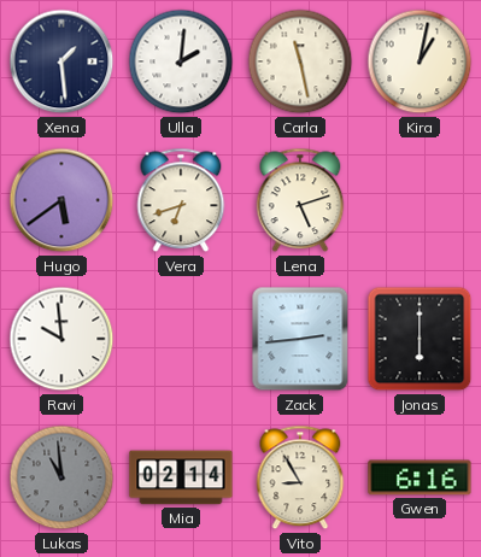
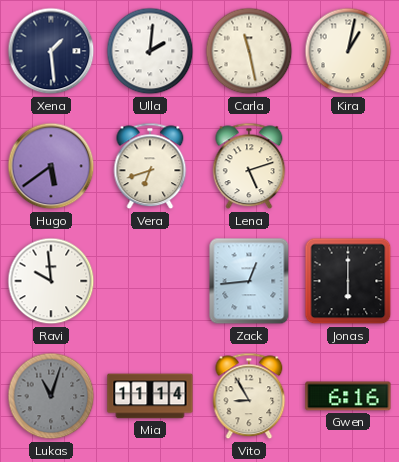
Zack: 2:44 -> 12:44 (249, 281)
Lukas: 10:59 -> 11:03 (51, 396)
Mia: 02:14 -> 11:14 (150, 396)
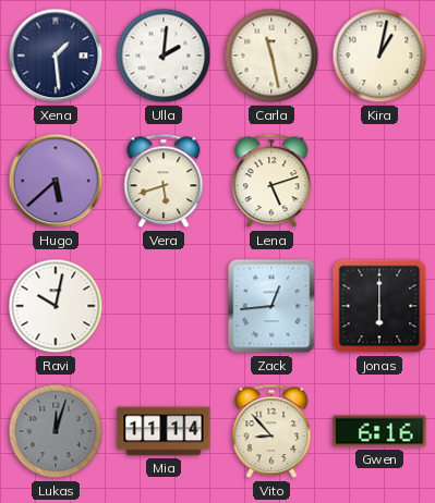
Hugo: 5:39 -> 5:38 (56, 181)
Vera: 6:42 -> 5:42 (164, 181)
Ravi: 9:59 -> 10:02 (56, 306)
Lukas: 11:03 -> 12:03 (56, 431)
Vito: 8:55 -> 8:53 (271, 431)
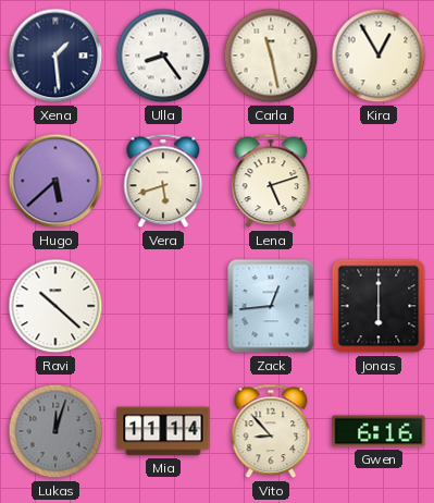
Ulla: 2:01 -> 8:24 (163, 56)
Kira: 1:02 -> 12:55 (379, 56)
Ravi: 10:02 -> 10:22 (55, 306)
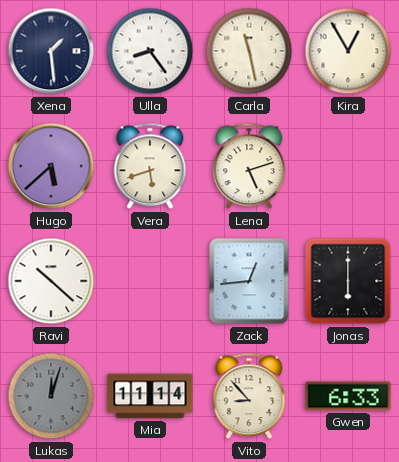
Gwen: 6:16 -> 6:33 (348, 396)
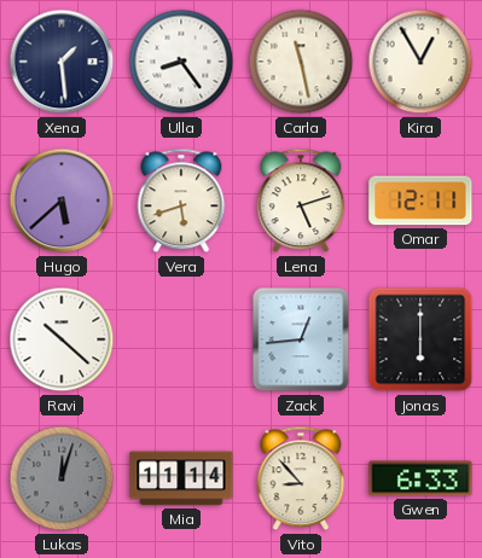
Omar: none -> 12:11 (420, 200)
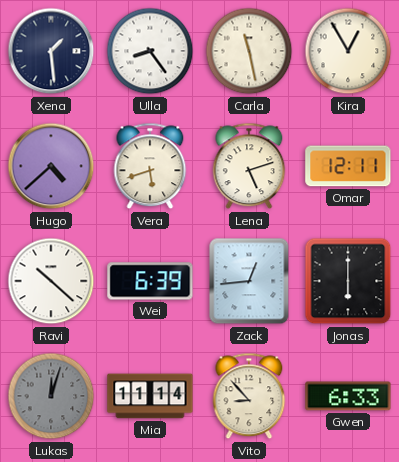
Hugo: 5:38 -> 4:38 (51, 166)
Wei: none -> 6:39 (150, 281)
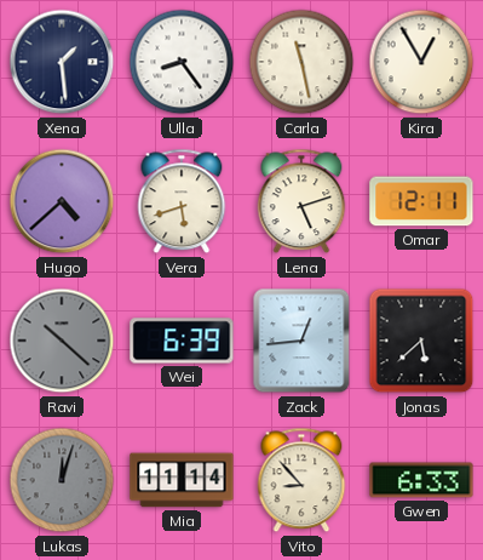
Ravi dial: white -> grey (62, 341)
Jonas: 6:00 -> 5:38 (421, 341)
